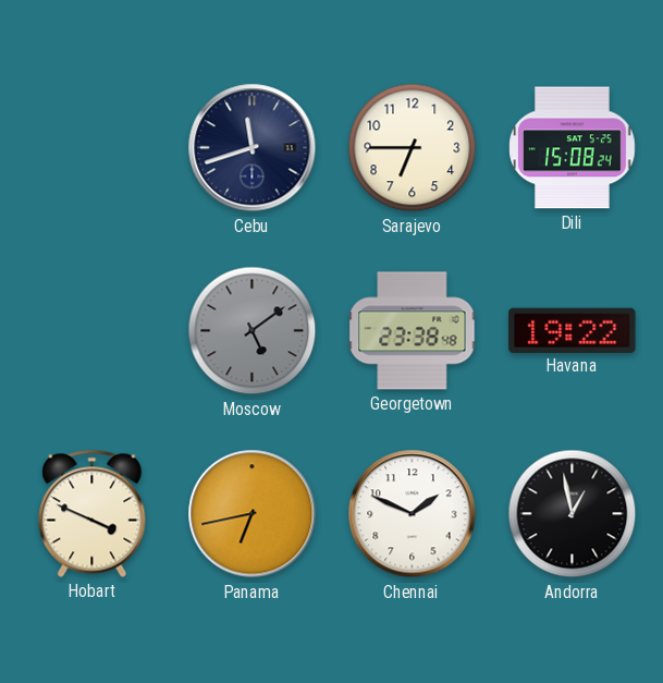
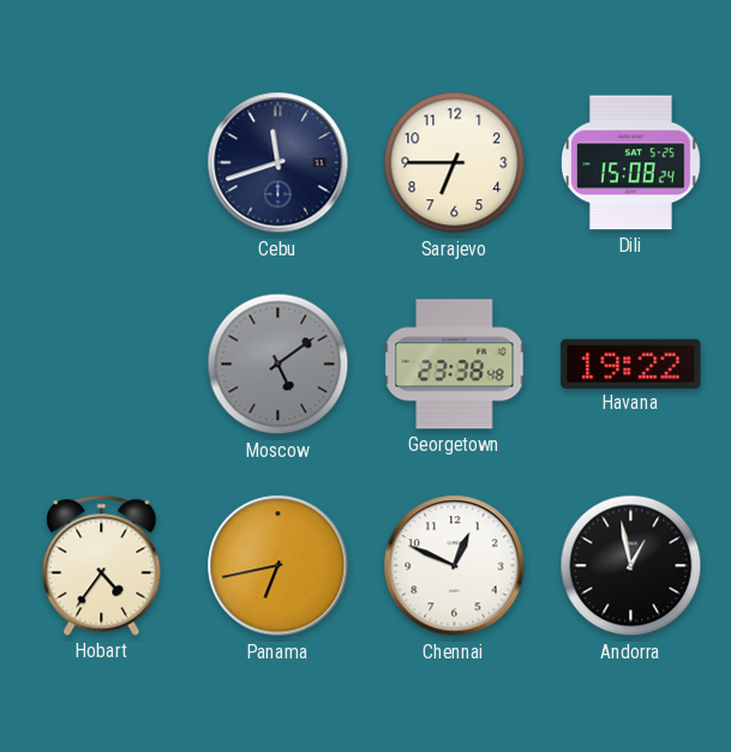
Hobart: 3:49 -> 4:36 (102, 565)
Chennai: 1:49 -> 12:49 (455, 566)
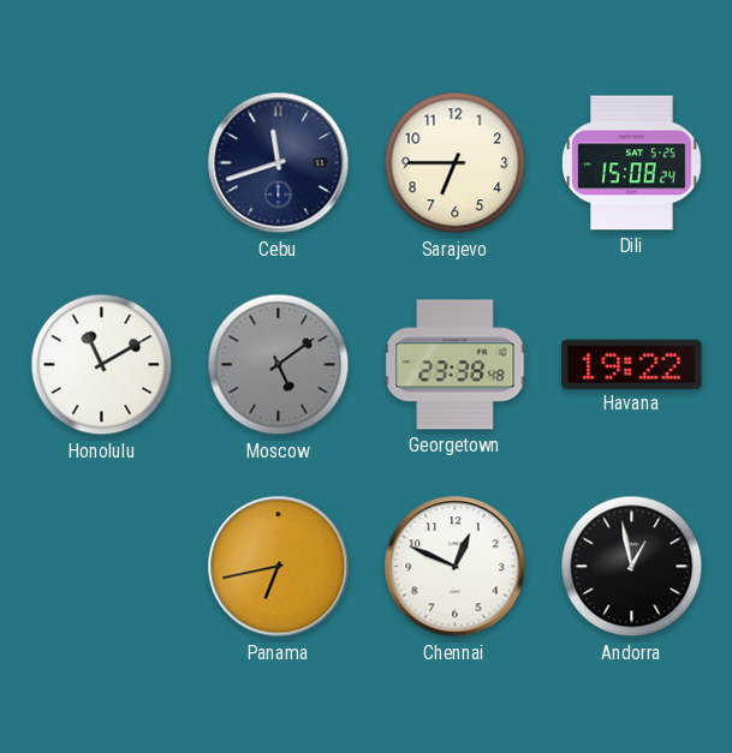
Honolulu: none -> 11:10 (102, 365)
Hobart: 4:36 -> none (102, 565)
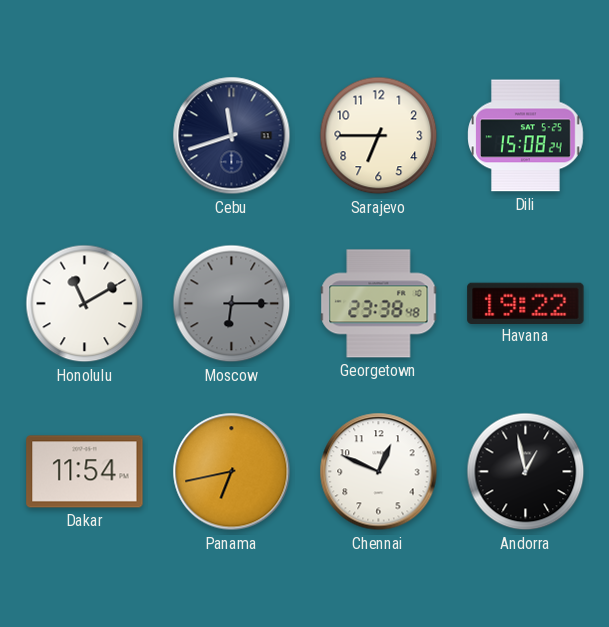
Moscow: 5:09 -> 6:15 (232, 304)
Dakar: none -> 11:54 (85, 472)
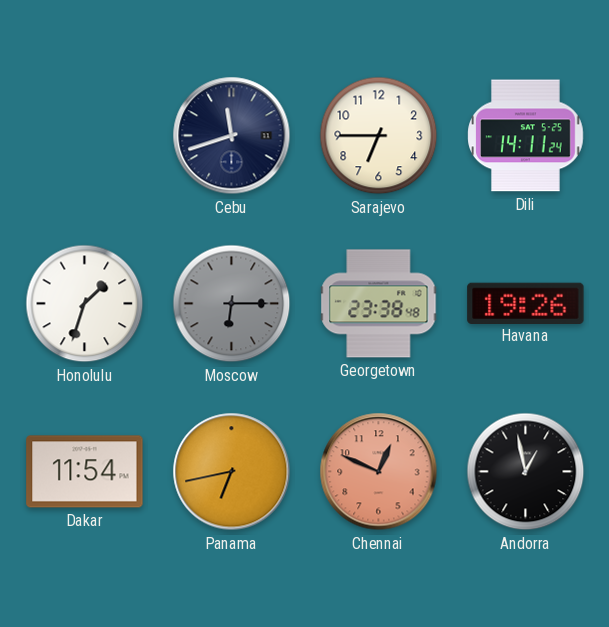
Dili: 15:08 -> 14:11 (526, 136)
Honolulu: 11:10 -> 1:33 (85, 304)
Havana: 19:22 -> 19:26 (526, 303)
Chennai dial: white -> salmon (379, 472)
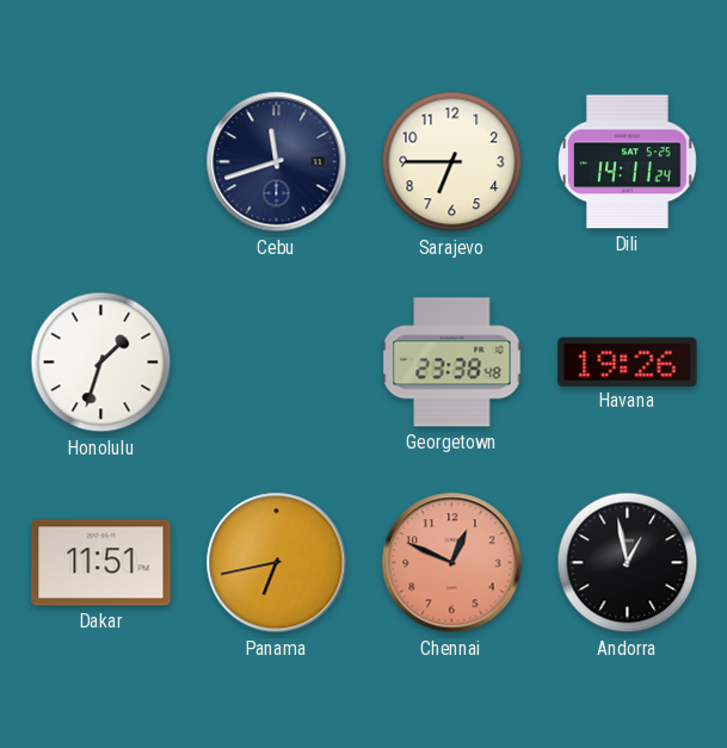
Moscow: 6:15 -> none (232, 304)
Dakar: 11:54 -> 11:51 (101, 563)
